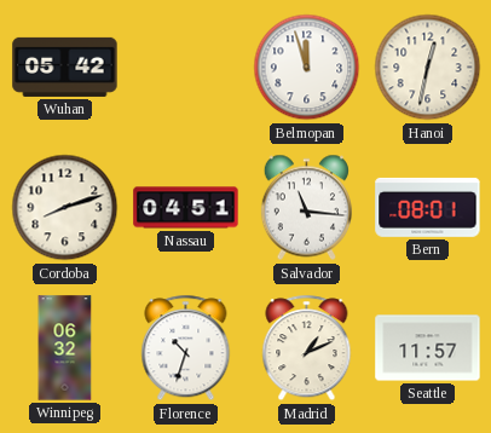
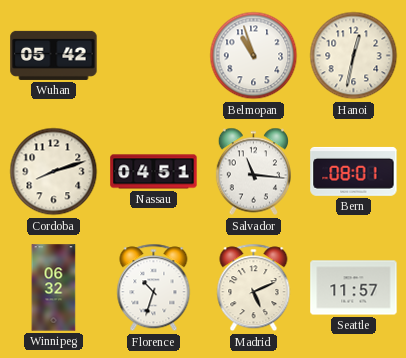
Belmopan: 11:57 -> 10:57 (254, 56)
Madrid: 1:11 -> 5:11 (254, 288)
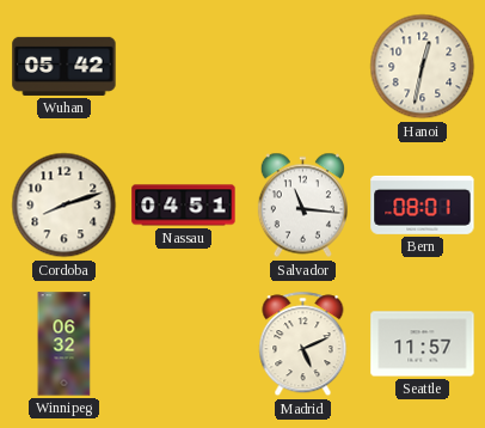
Belmopan: 10:57 -> none (254, 56)
Florence: 10:33 -> none (154, 288)
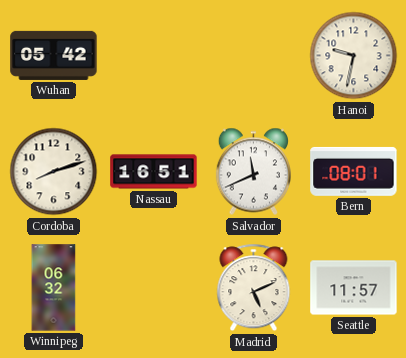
Hanoi: 12:32 -> 9:32 (354, 56)
Nassau: 04:51 -> 16:51 (154, 172)
Salvador: 11:16 -> 11:41 (253, 172)
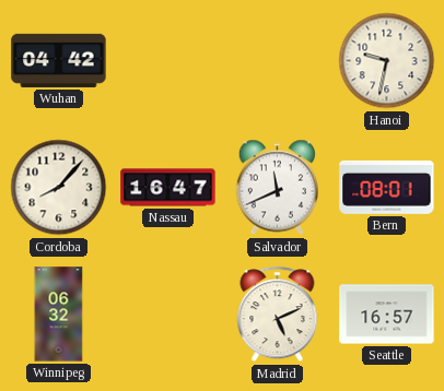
Wuhan: 05:42 -> 04:42 (59, 60)
Cordoba: 8:12 -> 8:07 (59, 188)
Nassau: 16:51 -> 16:47 (168, 188)
Seattle: 11:57 -> 16:57 (387, 315)
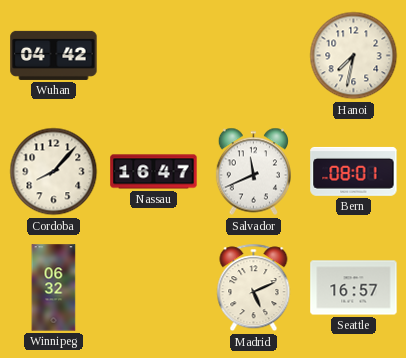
Hanoi: 9:32 -> 7:32 (354, 56)
